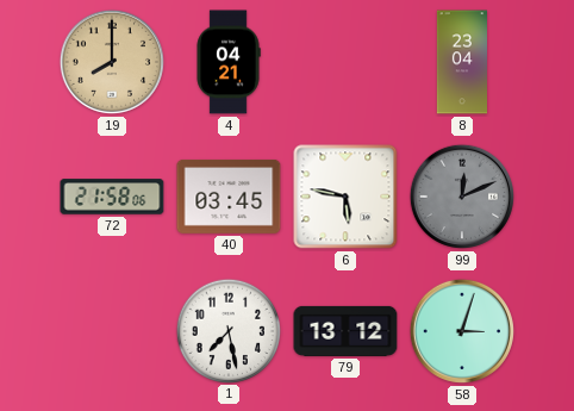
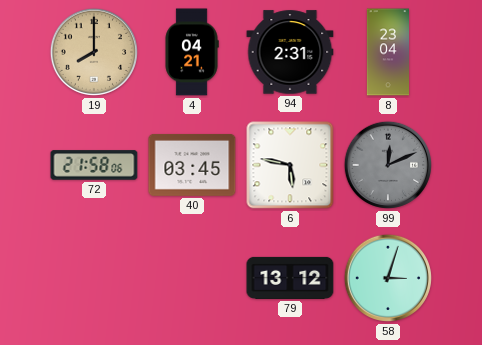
94: none -> 2:31 (290, 52)
1: 7:28 -> none (227, 330)
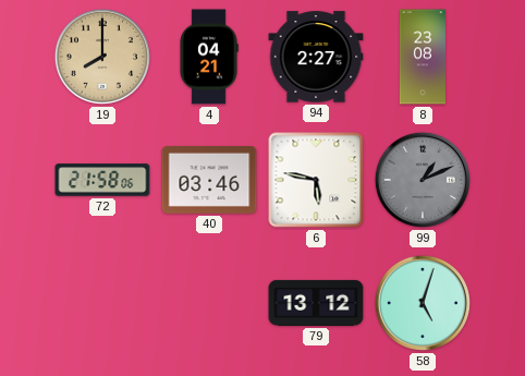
94: 2:31 -> 2:27 (316, 57)
8: 23:04 -> 23:08 (422, 57)
40: 03:45 -> 03:46 (209, 180)
99: 12:11 -> 1:11 (423, 180)
58: 3:03 -> 5:03 (423, 303)
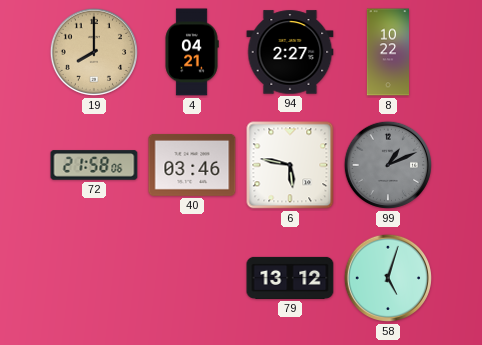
8: 23:08 -> 10:22 (387, 52)
